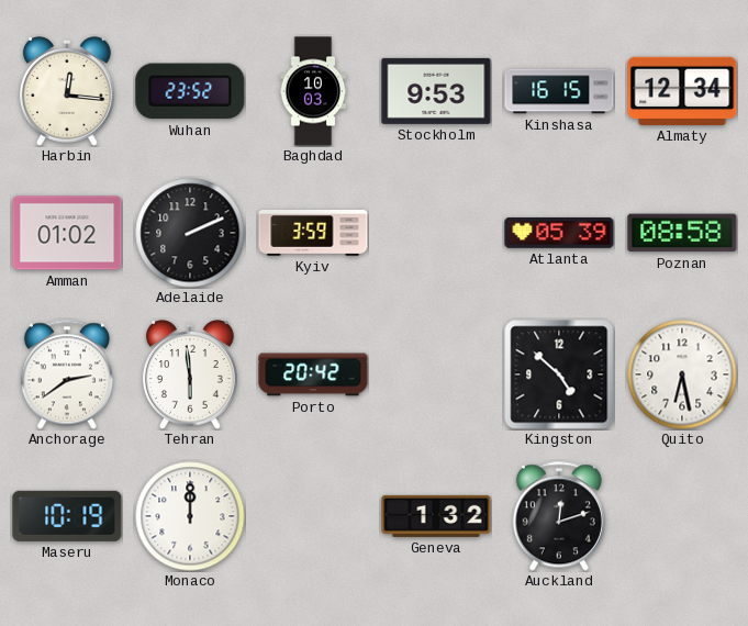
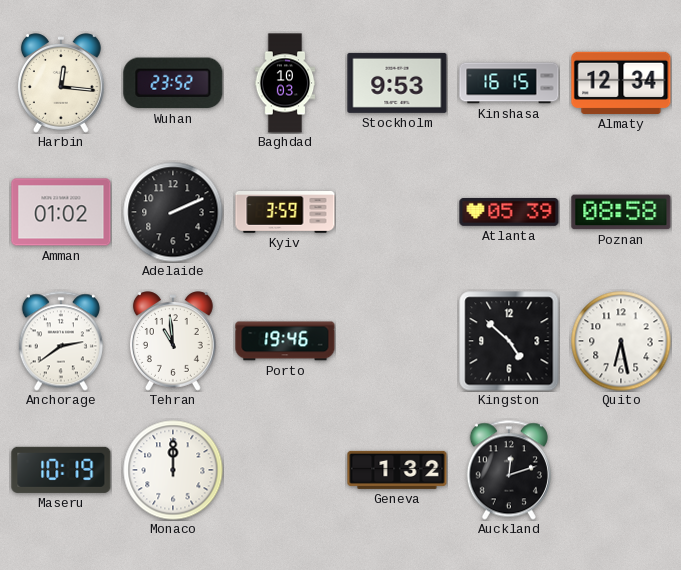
Tehran: 5:59 -> 10:59 (173, 341)
Porto: 20:42 -> 19:46 (285, 341)
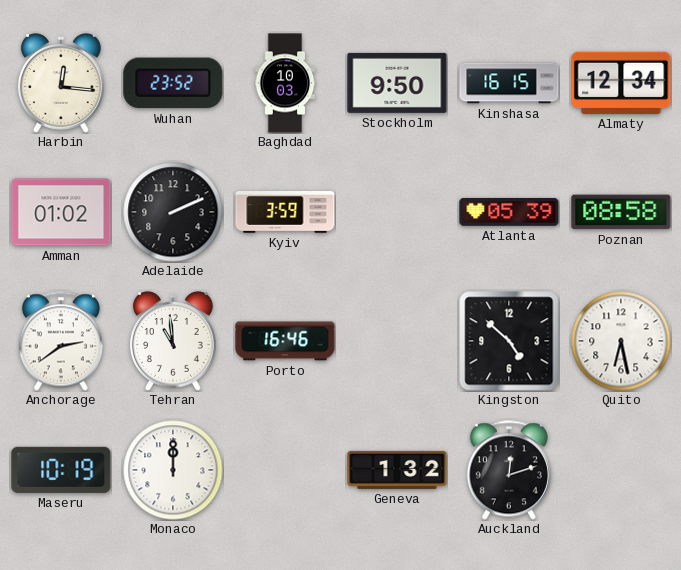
Stockholm: 9:53 -> 9:50 (397, 83)
Porto: 19:46 -> 16:46 (285, 341)
